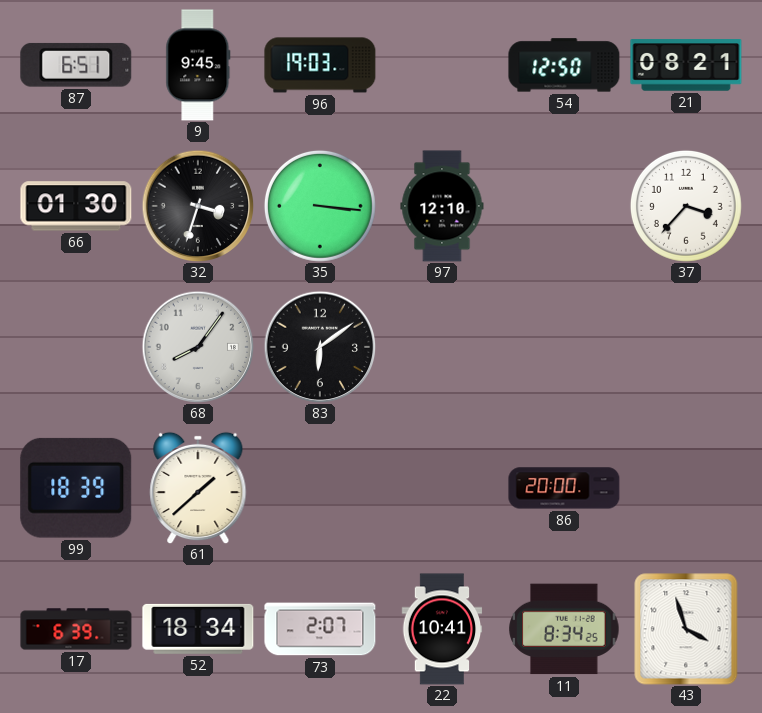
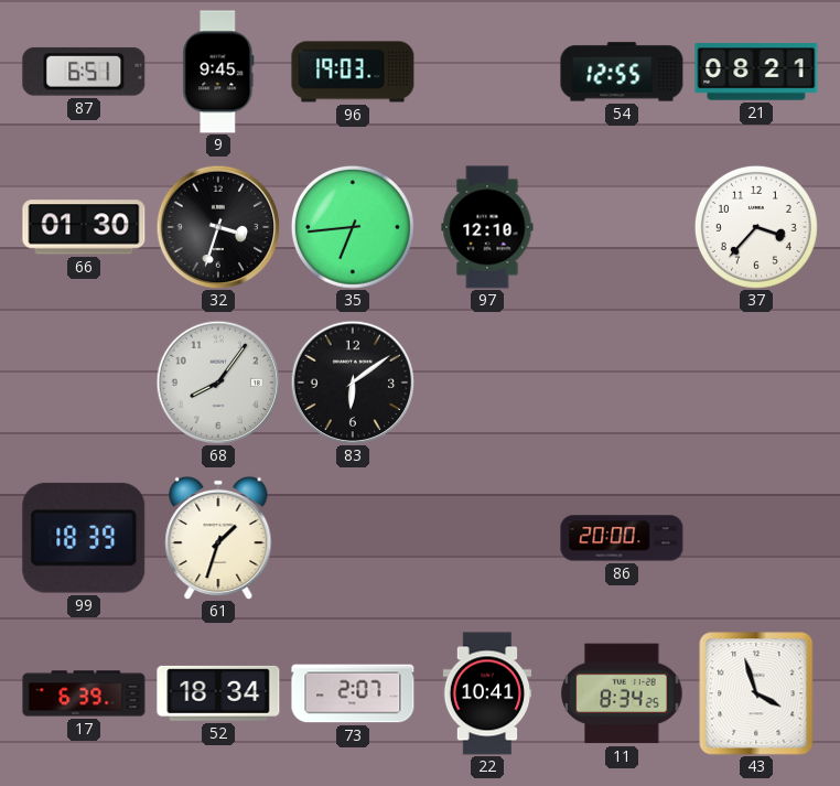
54: 12:50 -> 12:55 (622, 72)
35: 3:16 -> 6:44 (353, 227)
61: 1:38 -> 1:33 (218, 538)
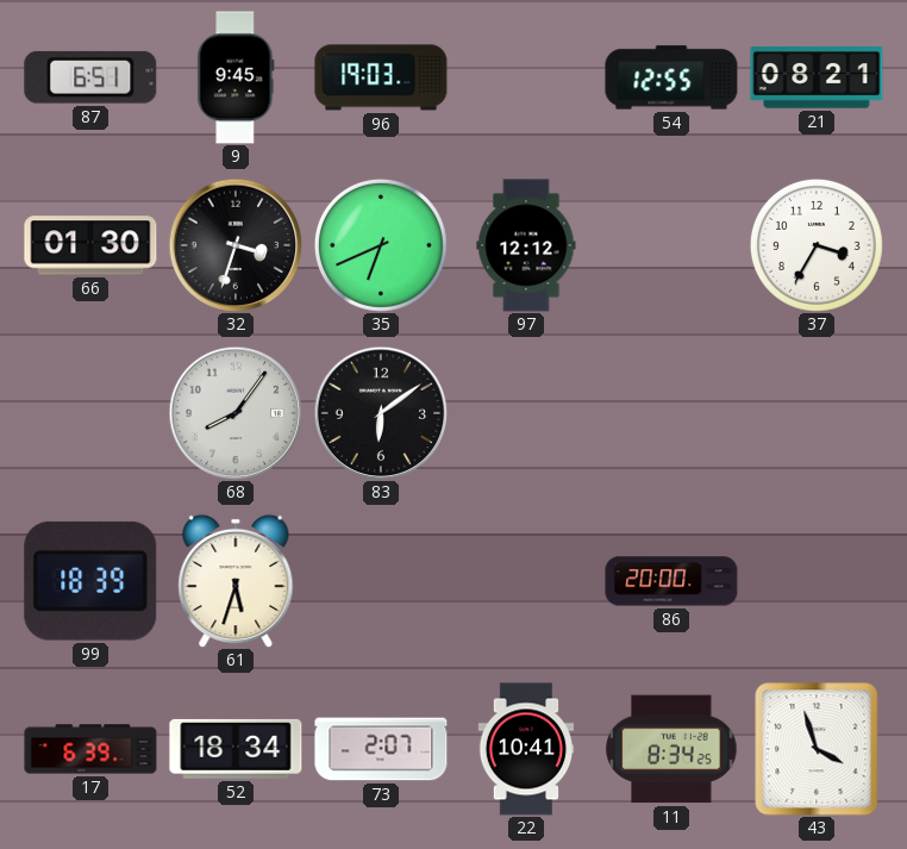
35: 6:44 -> 6:41 (381, 245)
97: 12:10 -> 12:12 (526, 245)
37: 3:37 -> 3:35 (817, 245)
61: 1:33 -> 5:33 (236, 581)
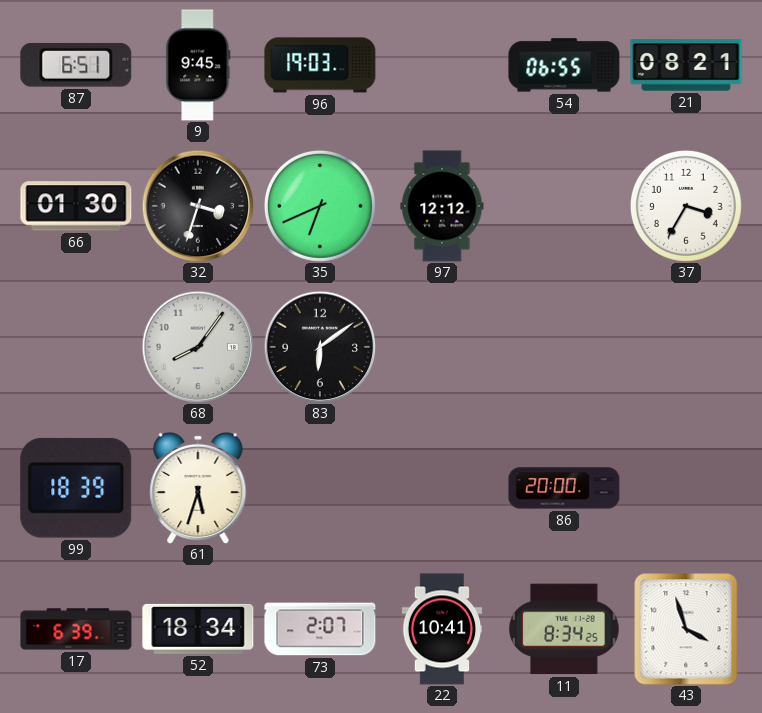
54: 12:55 -> 06:55 (564, 65)
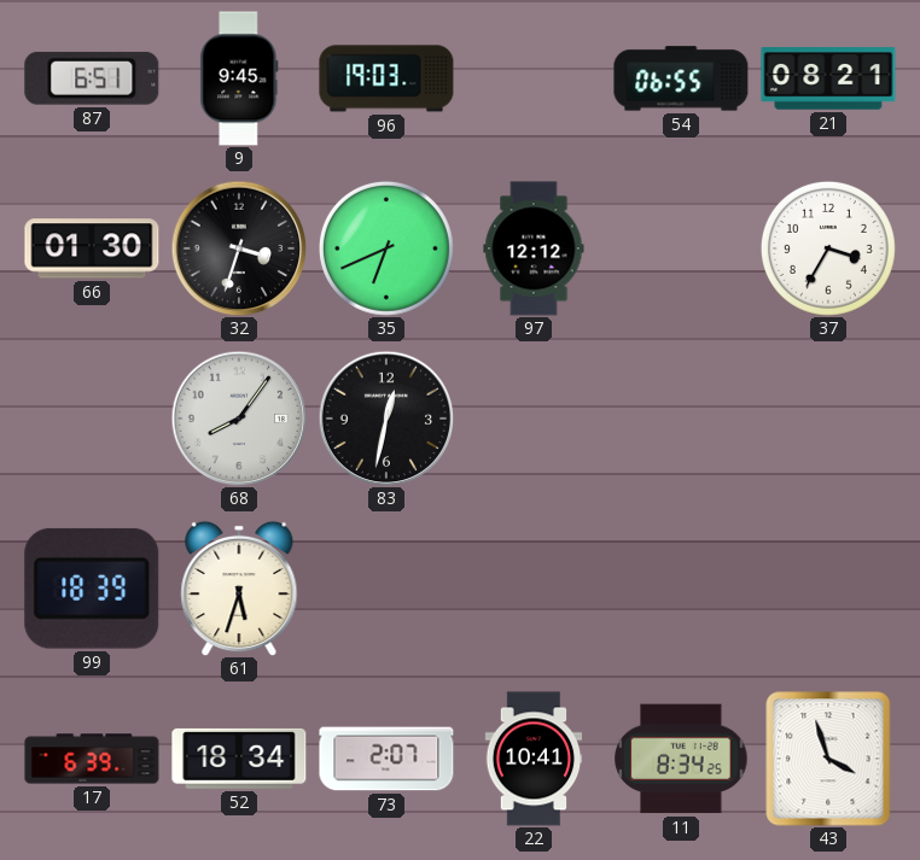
83: 6:09 -> 12:32 (386, 419)
86: 20:00 -> none (564, 488)
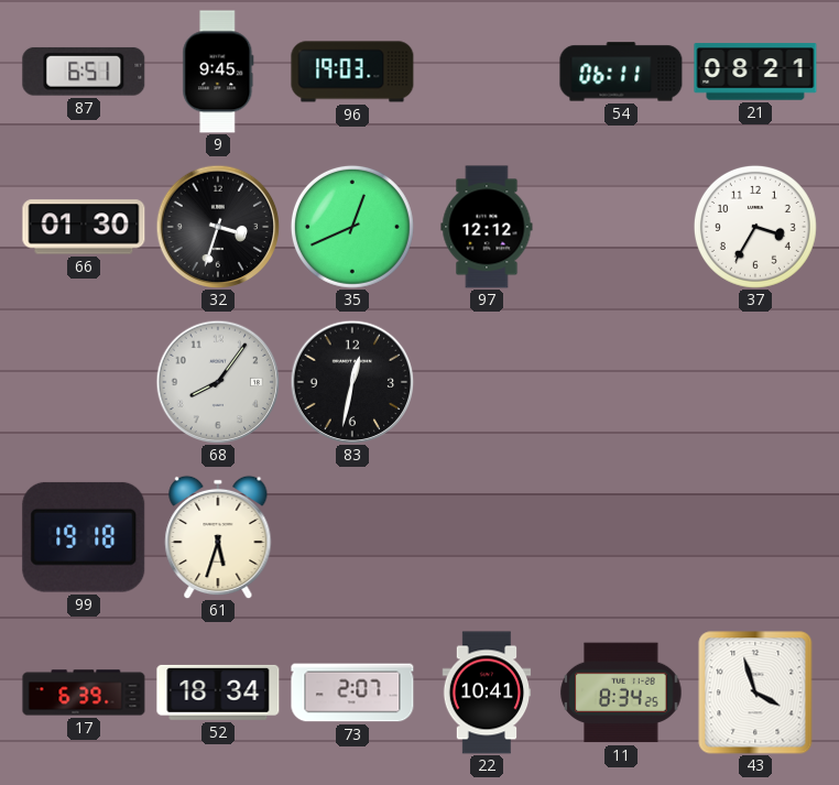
54: 06:55 -> 06:11 (621, 72)
35: 6:41 -> 12:41 (352, 227)
99: 18:39 -> 19:18 (84, 537)
